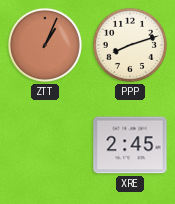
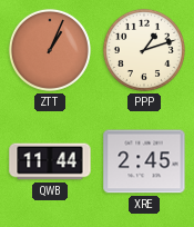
PPP: 8:12 -> 1:12 (144, 50)
QWB: none -> 11:44 (50, 161)
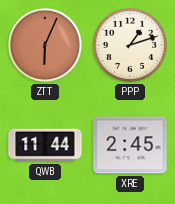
ZTT: 1:04 -> 6:04 (45, 45)
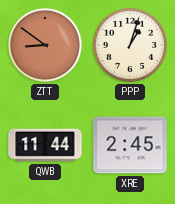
ZTT: 6:04 -> 8:51 (45, 45)
PPP: 1:12 -> 1:03 (130, 45)
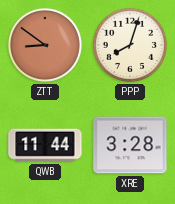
PPP: 1:03 -> 8:03 (130, 45)
XRE: 2:45 -> 3:28 (130, 145)
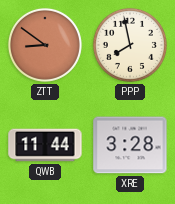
PPP: 8:03 -> 7:58 (130, 45)
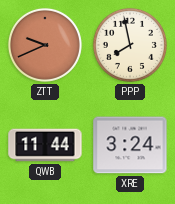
ZTT: 8:51 -> 9:41 (45, 45)
XRE: 3:28 -> 3:24 (130, 145)
